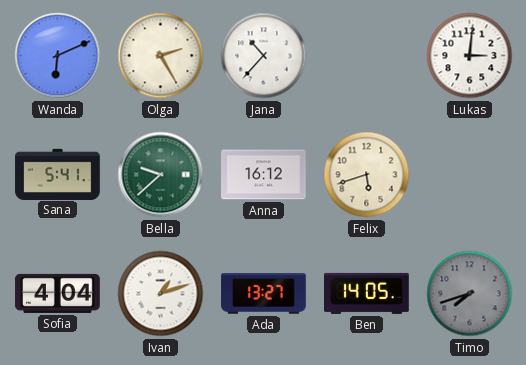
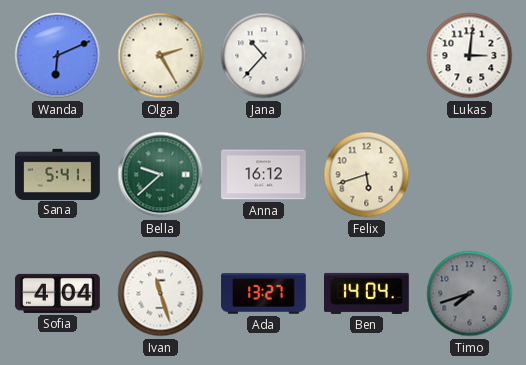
Ivan: 1:12 -> 11:27 (161, 294)
Ben: 14:05 -> 14:04 (367, 293)
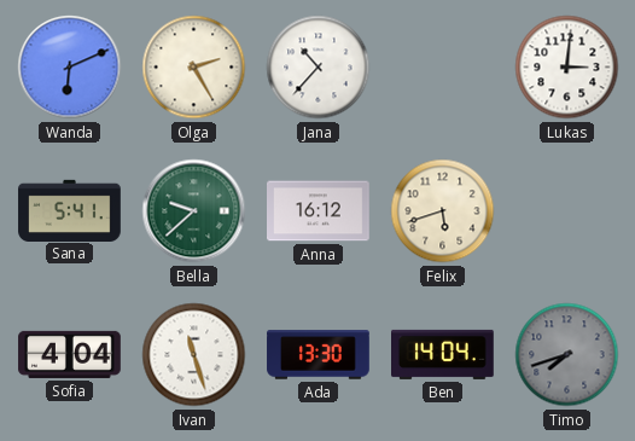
Ada: 13:27 -> 13:30 (319, 355)
